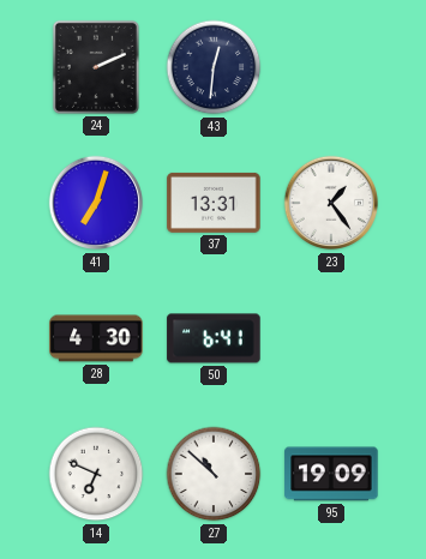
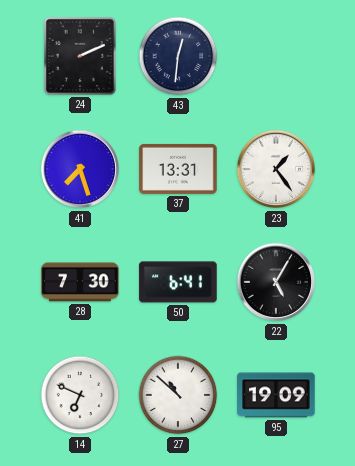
41: 7:03 -> 7:27 (80, 169)
28: 4:30 -> 7:30 (80, 282)
22: none -> 5:05 (276, 282)
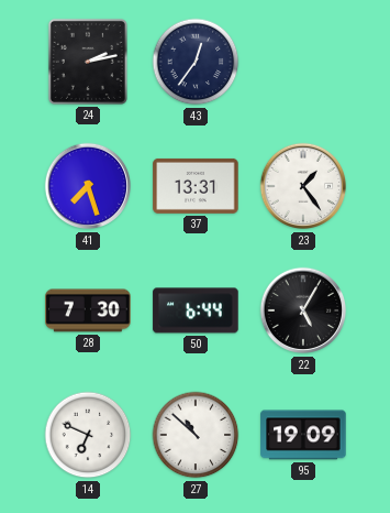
24: 2:11 -> 2:13 (88, 62)
43: 12:31 -> 12:36 (196, 62)
50: 6:41 -> 6:44 (196, 310)
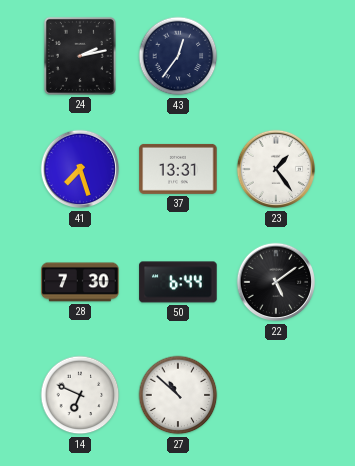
22: 5:05 -> 5:09 (276, 282)
95: 19:09 -> none (303, 435)
